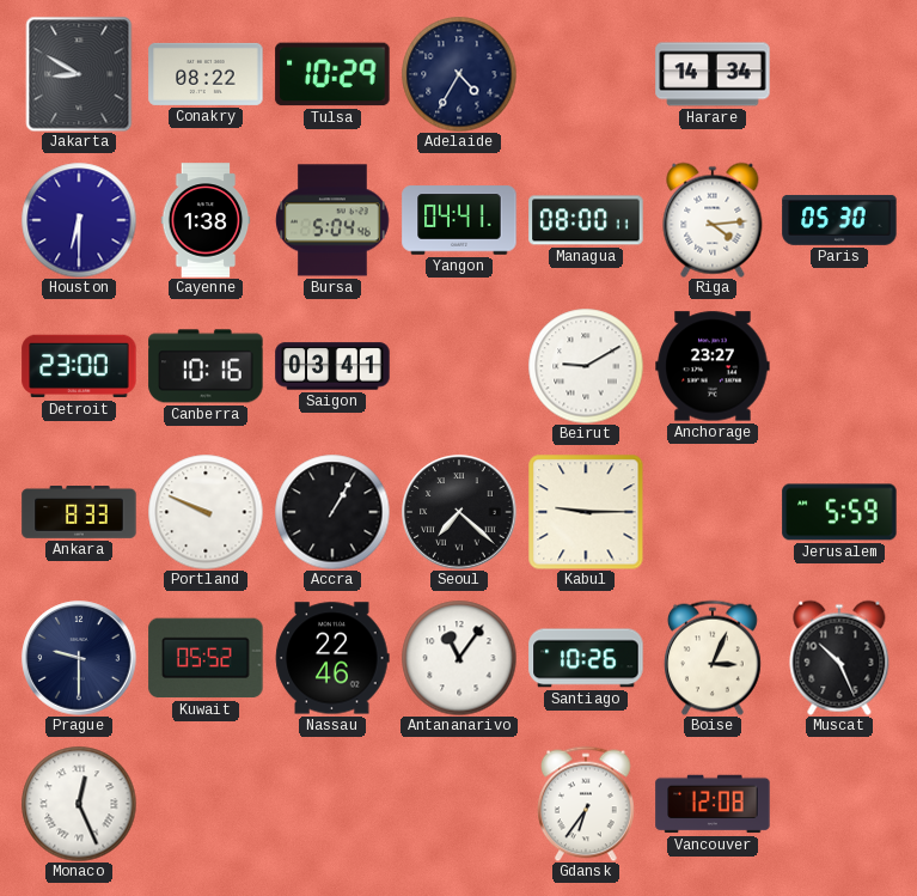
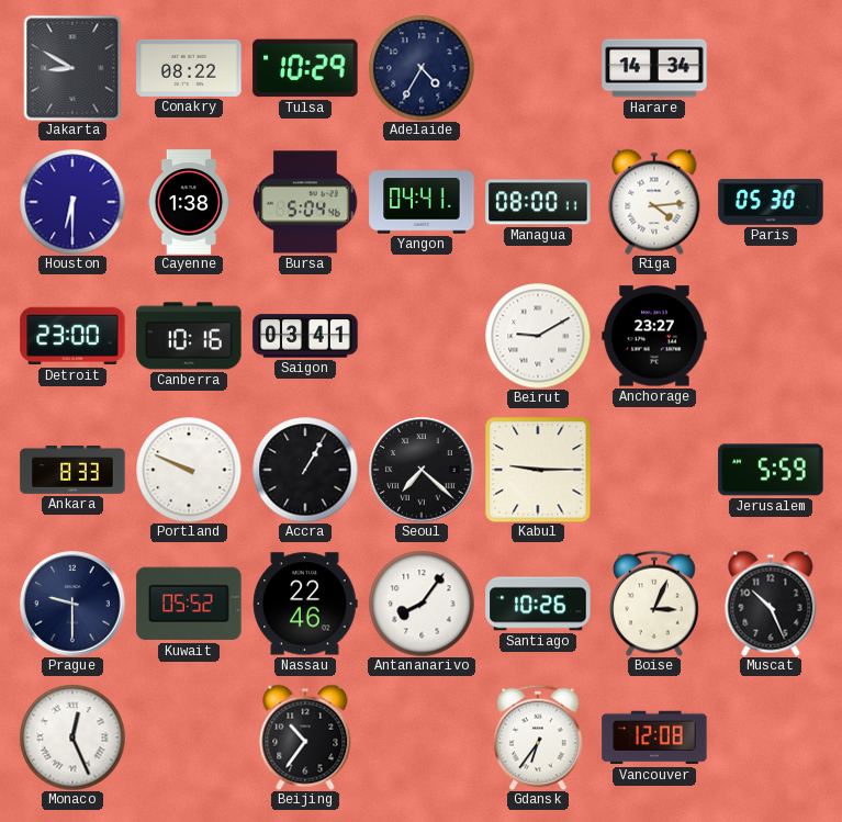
Antananarivo: 11:06 -> 8:06 (422, 604)
Beijing: none -> 10:36 (305, 737)
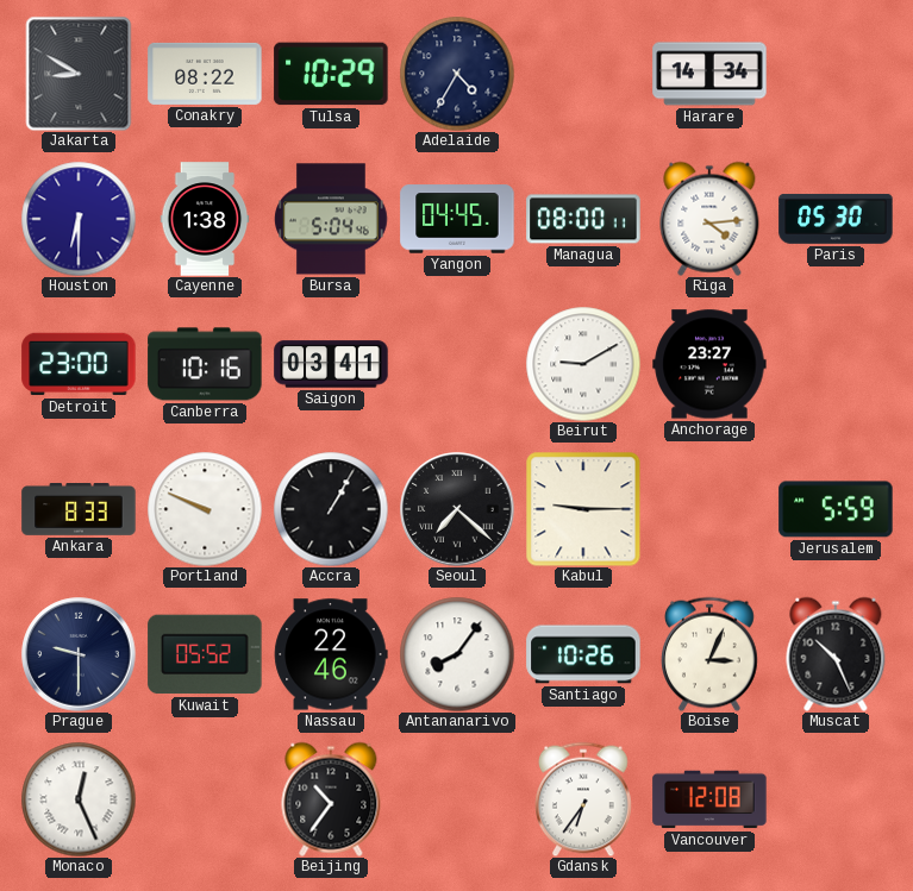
Yangon: 04:41 -> 04:45 (457, 219)
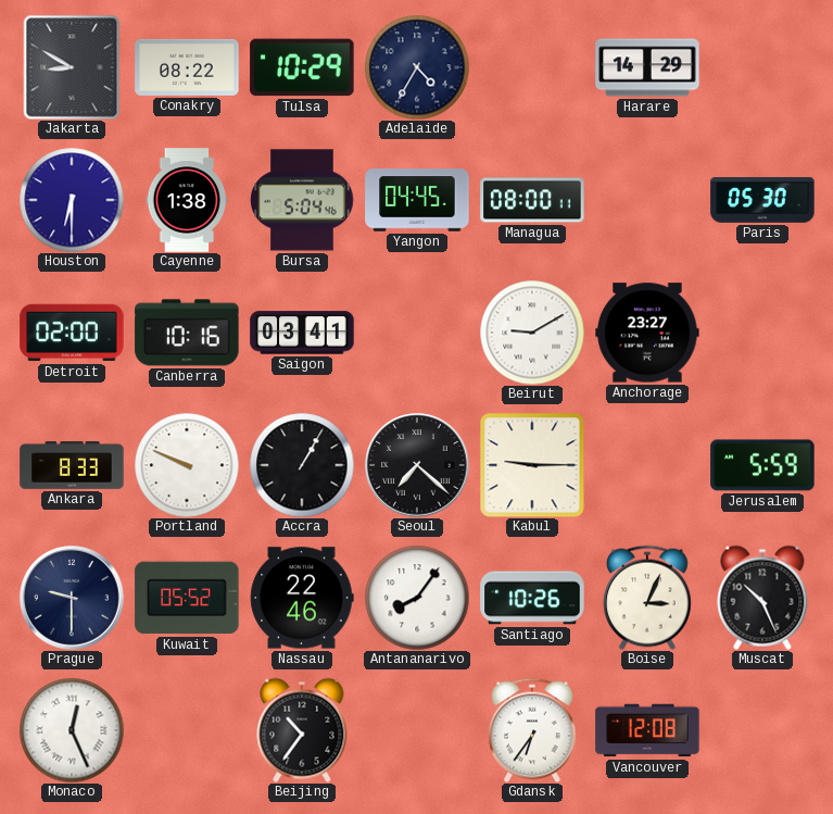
Harare: 14:34 -> 14:29 (647, 67)
Riga: 4:14 -> none (709, 219)
Detroit: 23:00 -> 02:00 (72, 333)
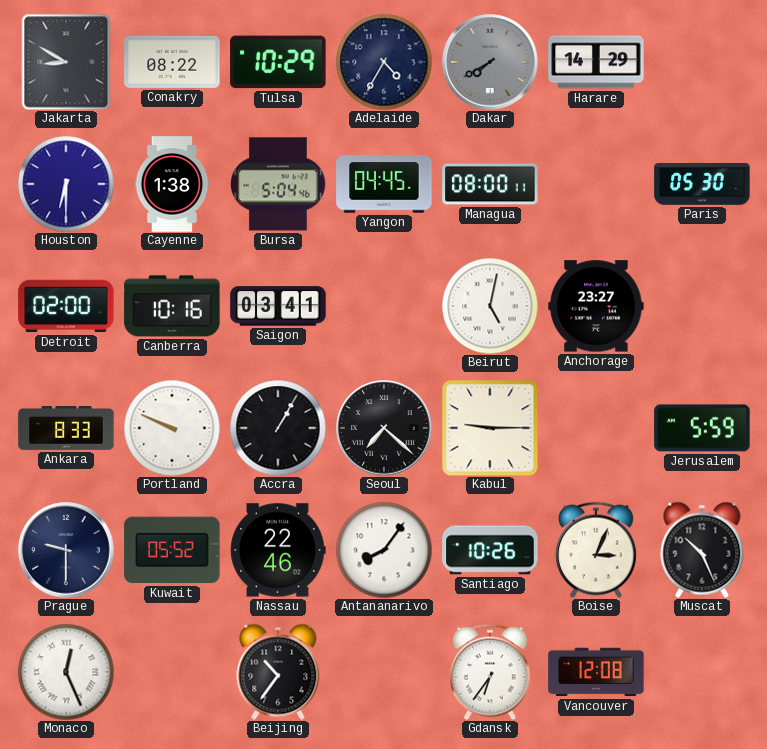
Dakar: none -> 7:40 (490, 62)
Beirut: 9:10 -> 5:02 (490, 306)
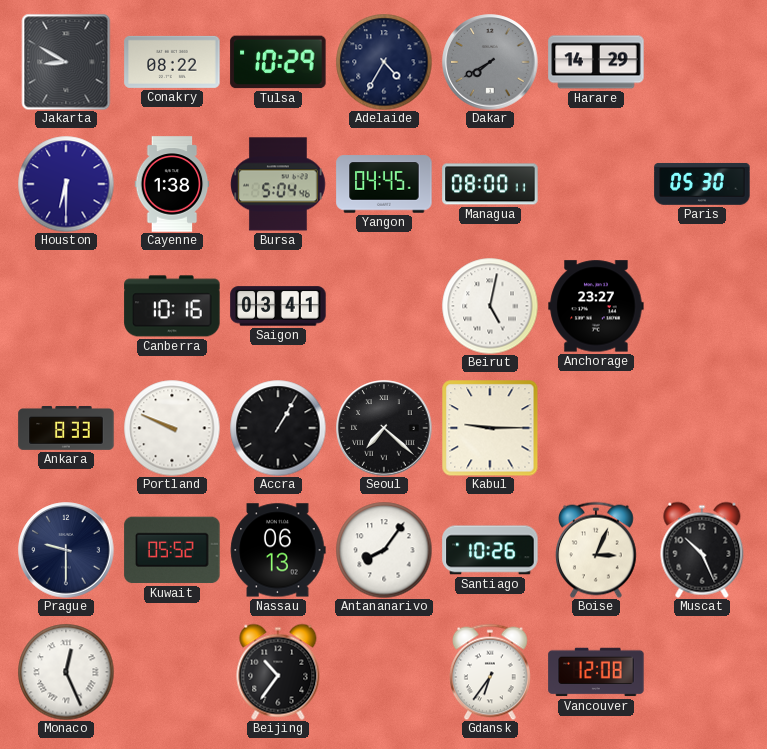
Detroit: 02:00 -> none (66, 306)
Jerusalem: 5:59 -> none (702, 428)
Nassau: 22:46 -> 06:13 (278, 550)
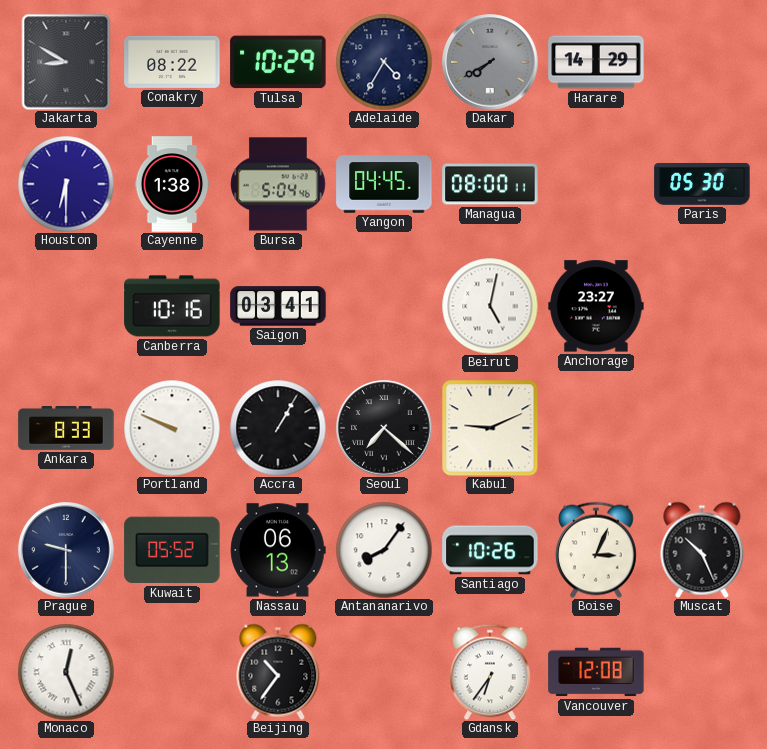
Kabul: 9:15 -> 9:11 (490, 428)
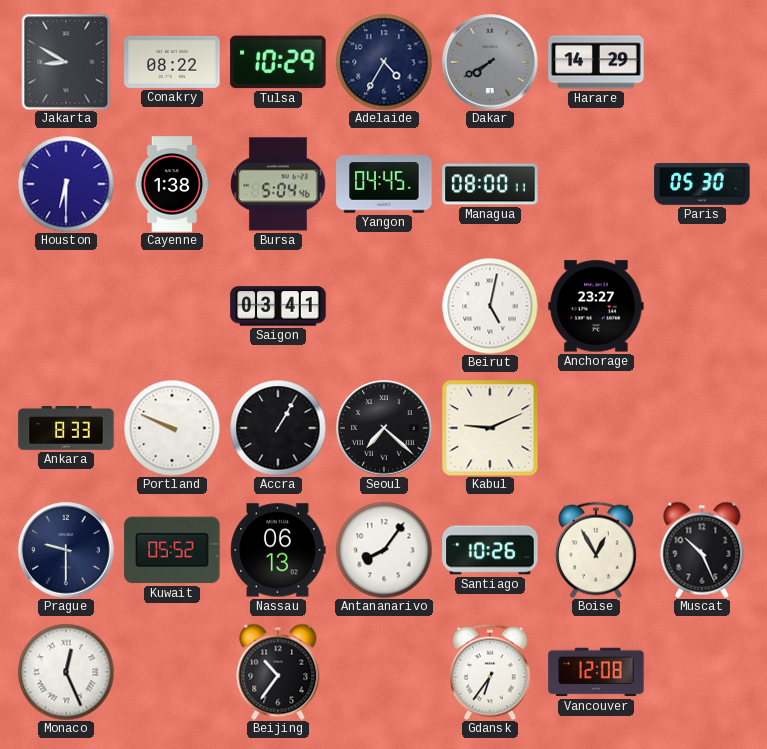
Canberra: 10:16 -> none (172, 306)
Boise: 3:04 -> 12:55 (597, 550)
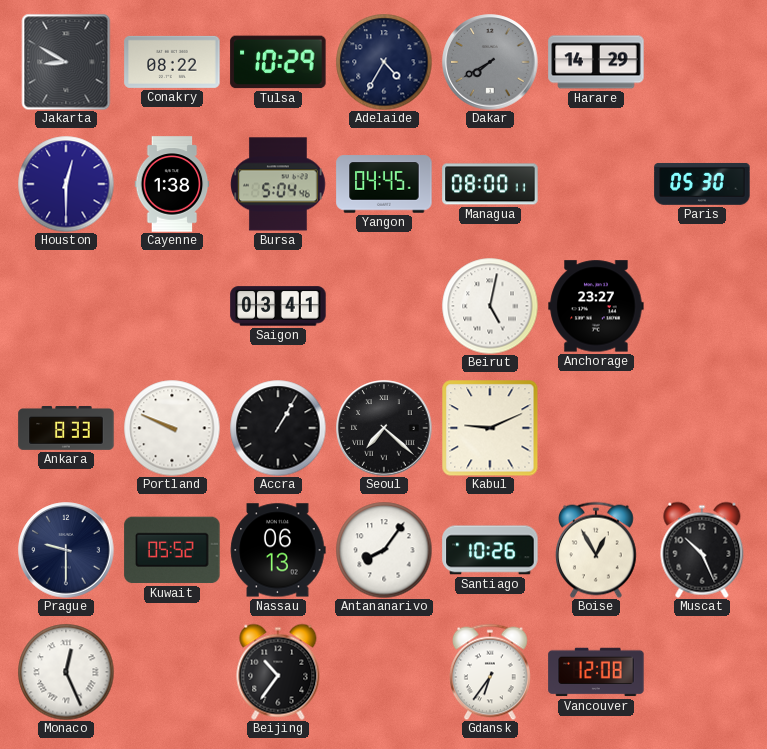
Houston: 6:30 -> 12:30 (66, 184)
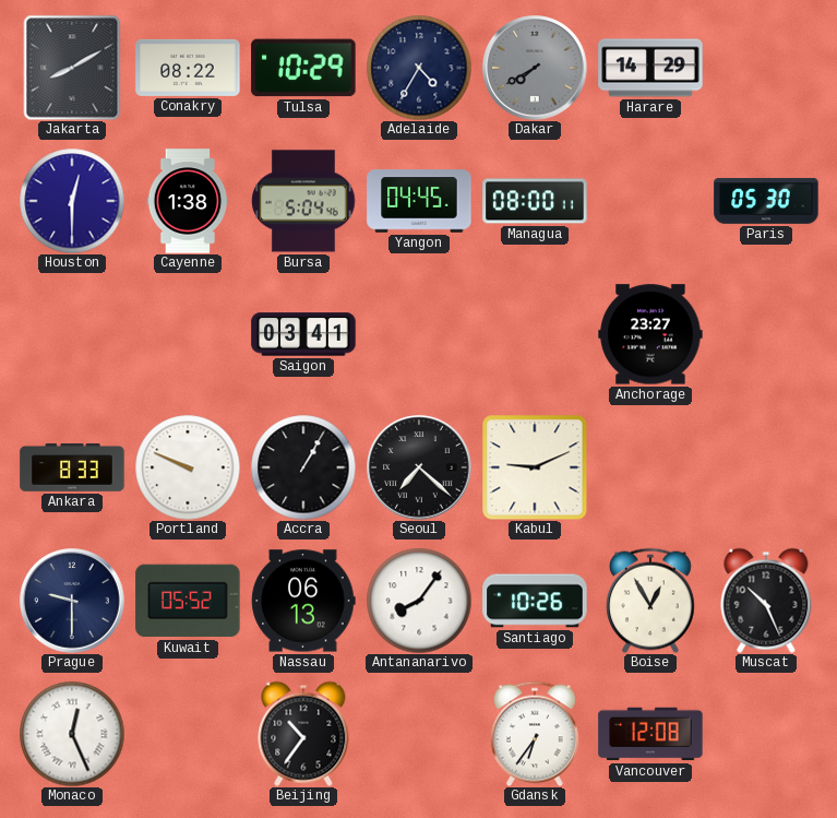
Jakarta: 8:50 -> 8:10 (72, 68)
Beirut: 5:02 -> none (490, 306)
